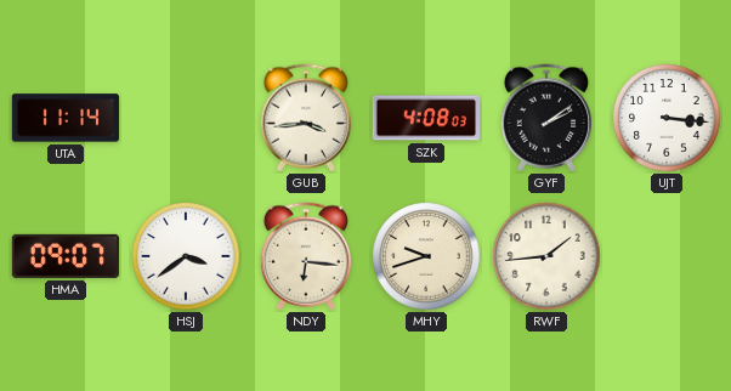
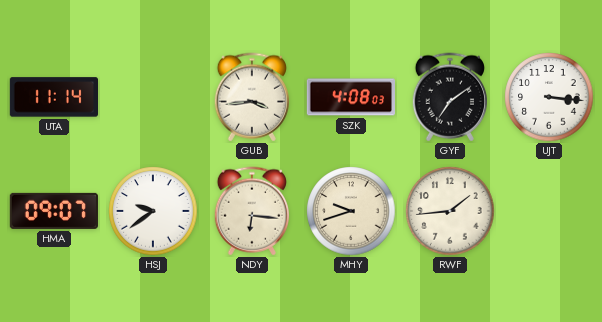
GYF: 2:09 -> 7:09 (449, 97)
HSJ: 3:39 -> 9:39 (153, 211)
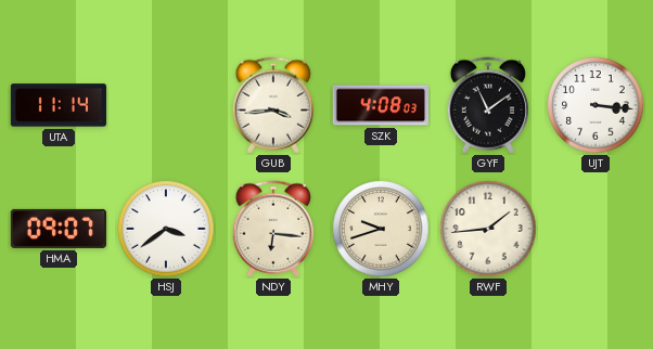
GYF: 7:09 -> 11:09 (487, 105)
HSJ: 9:39 -> 3:39 (166, 229)
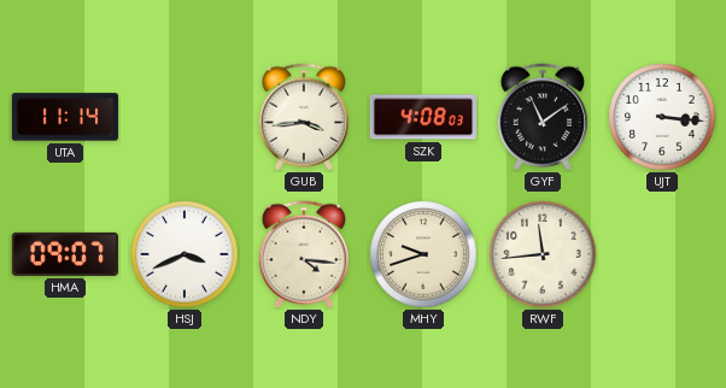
HSJ: 3:39 -> 3:41 (185, 254)
NDY: 6:16 -> 4:16 (303, 254)
RWF: 1:44 -> 11:44 (543, 254)
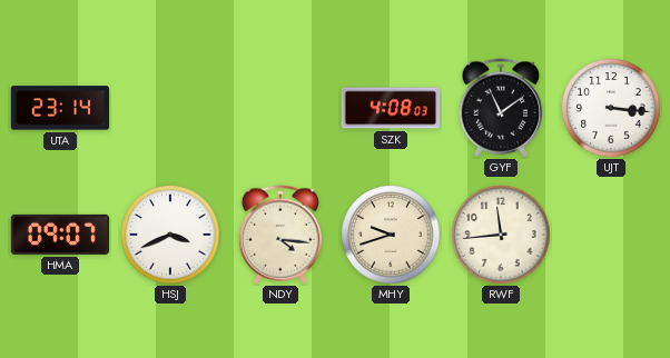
UTA: 11:14 -> 23:14 (59, 108)
GUB: 3:44 -> none (303, 117)
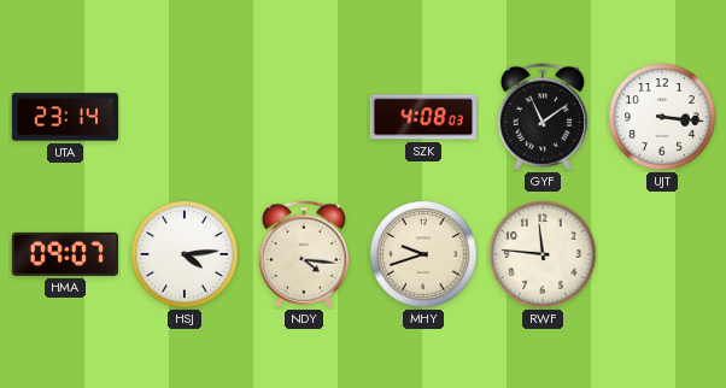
HSJ: 3:41 -> 4:14 (185, 254)
RWF: 11:44 -> 11:46 (543, 254)
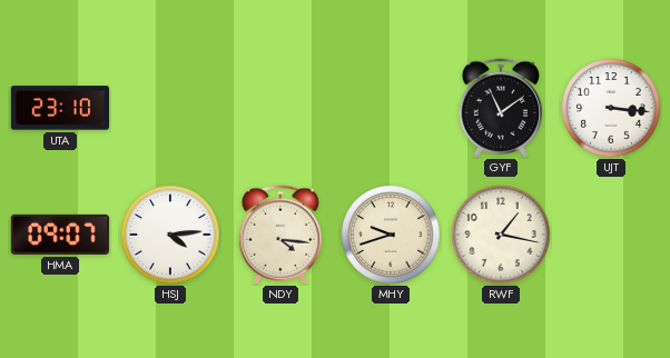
UTA: 23:14 -> 23:10 (59, 108)
SZK: 4:08 -> none (422, 117)
RWF: 11:46 -> 1:17 (501, 235)
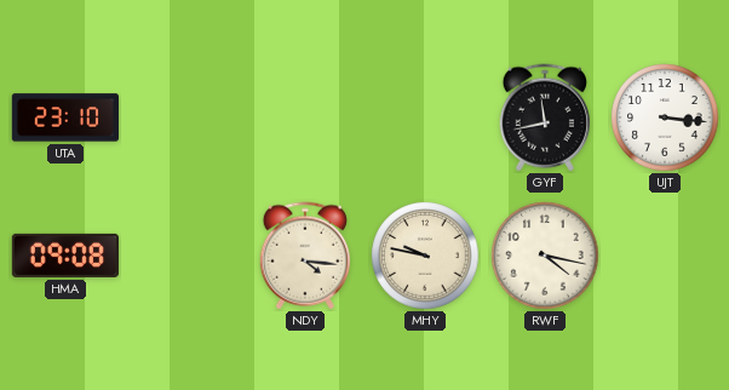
GYF: 11:09 -> 11:43 (544, 117)
HMA: 09:07 -> 09:08 (65, 256)
HSJ: 4:14 -> none (170, 235)
MHY: 9:42 -> 9:47 (425, 256)
RWF: 1:17 -> 4:17 (545, 256)
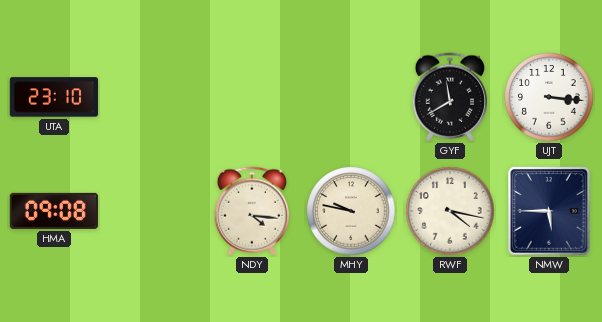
GYF: 11:43 -> 11:40 (449, 97)
NMW: none -> 5:45 (550, 212)
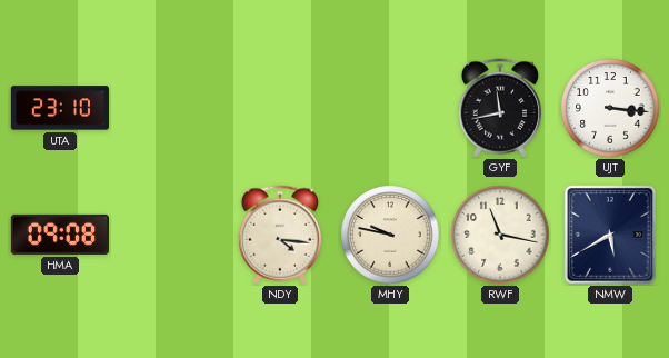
GYF: 11:40 -> 11:43 (499, 108)
RWF: 4:17 -> 11:17 (500, 235)
NMW: 5:45 -> 5:40 (611, 236)
